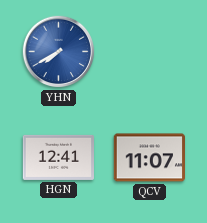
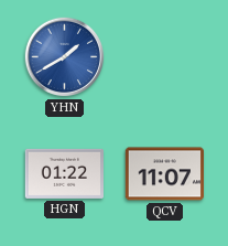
YHN: 7:40 -> 1:40 (65, 57)
HGN: 12:41 -> 01:22 (64, 173)
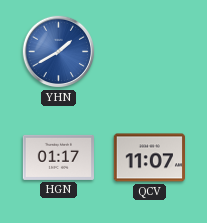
HGN: 01:22 -> 01:17 (58, 157)
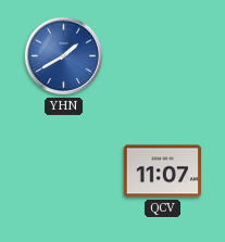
HGN: 01:17 -> none (58, 157)
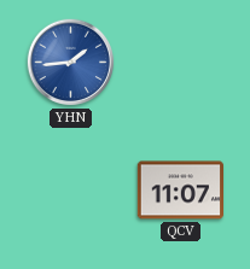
YHN: 1:40 -> 1:44 (71, 63)
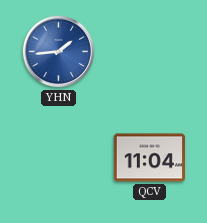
QCV: 11:07 -> 11:04 (149, 158)
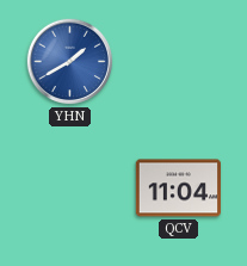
YHN: 1:44 -> 1:40 (70, 62)
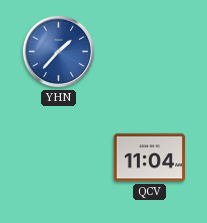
YHN: 1:40 -> 1:37 (59, 52)
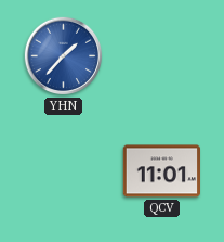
QCV: 11:04 -> 11:01 (161, 171)
